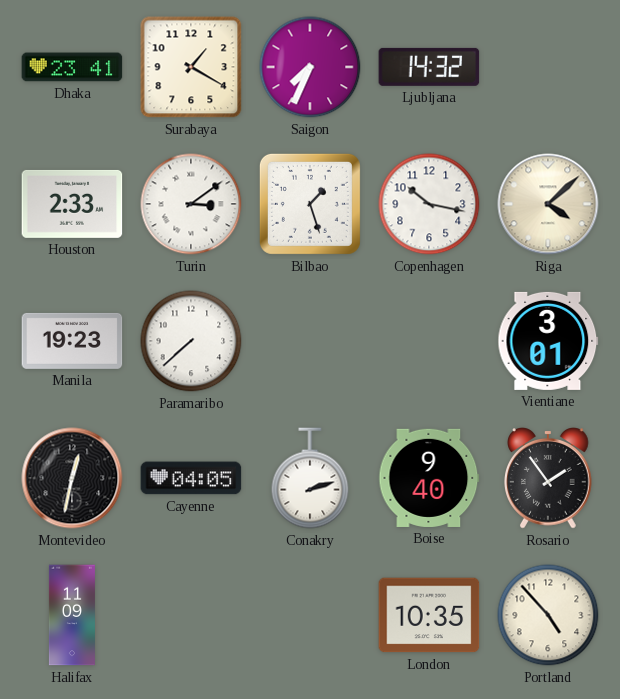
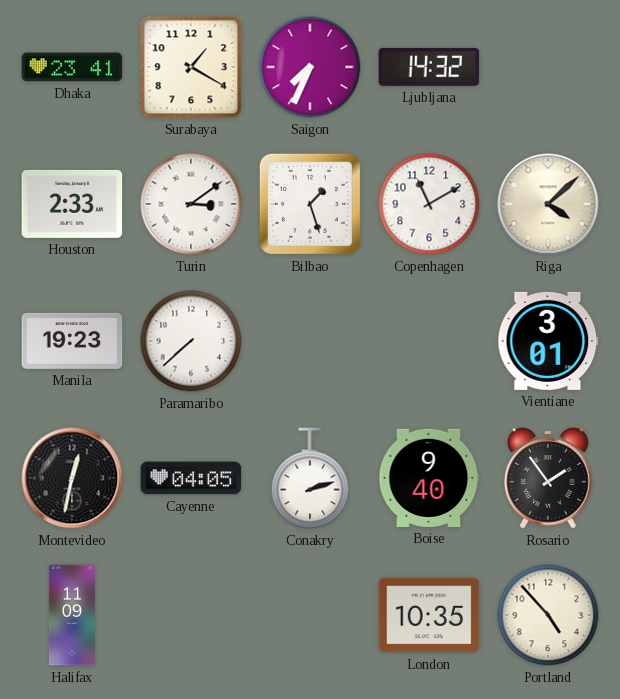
Copenhagen: 10:17 -> 11:10 (429, 204)
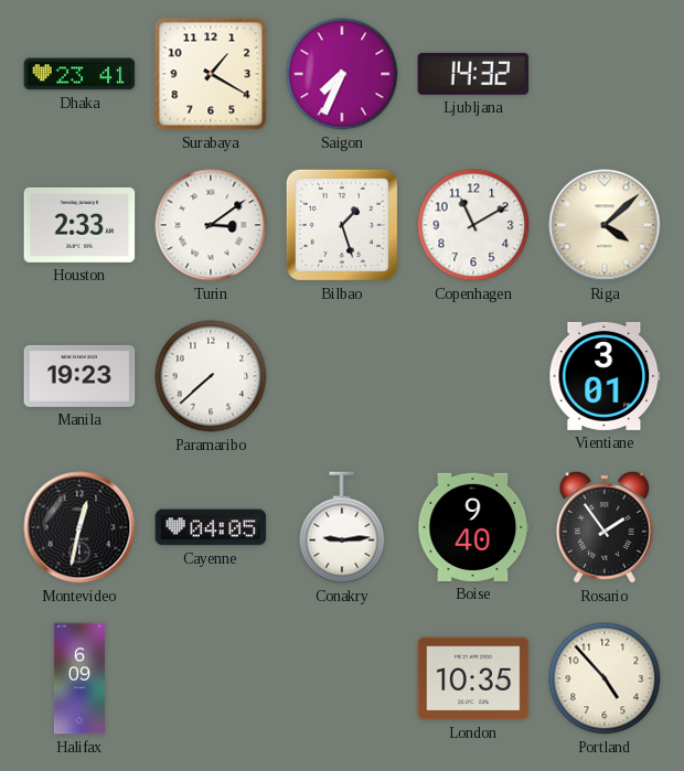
Conakry: 2:12 -> 9:14 (342, 527)
Halifax: 11:09 -> 6:09 (79, 678)
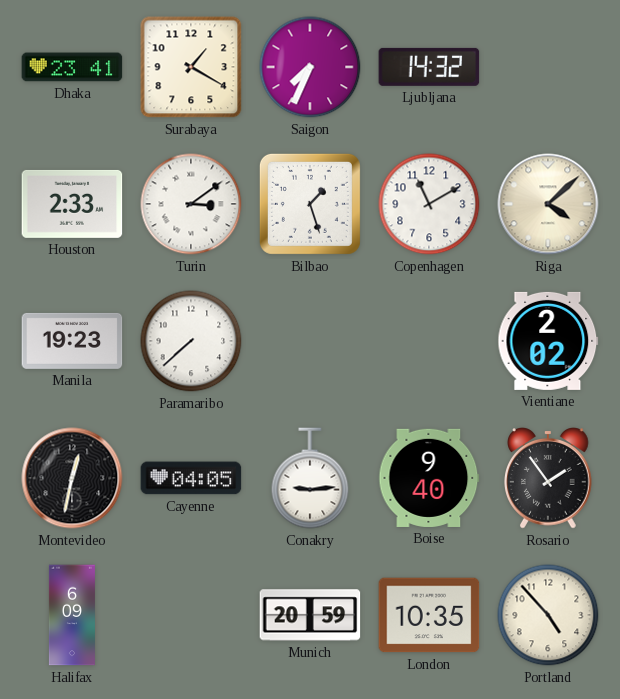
Vientiane: 3:01 -> 2:02 (548, 341)
Munich: none -> 20:59 (310, 615)
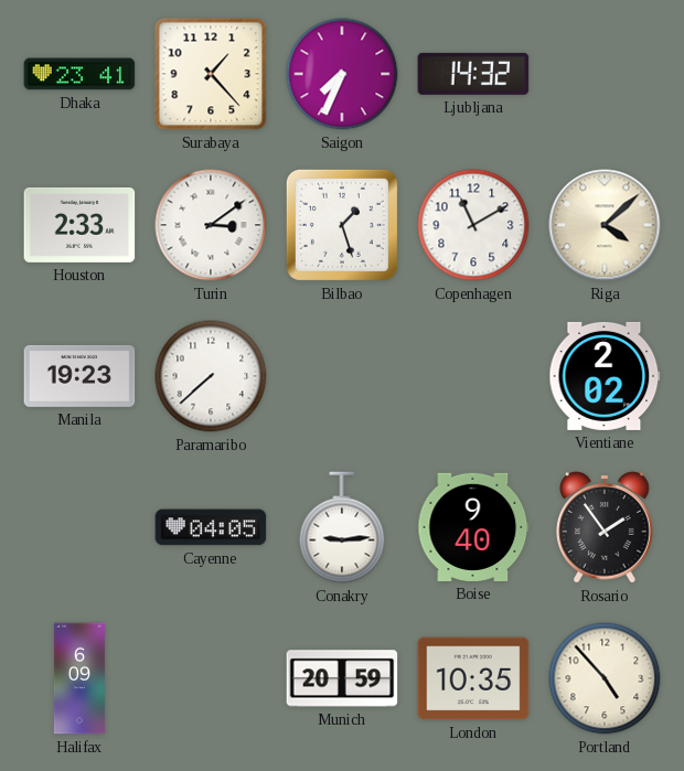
Surabaya: 1:20 -> 1:23 (211, 74)
Montevideo: 12:32 -> none (72, 478)
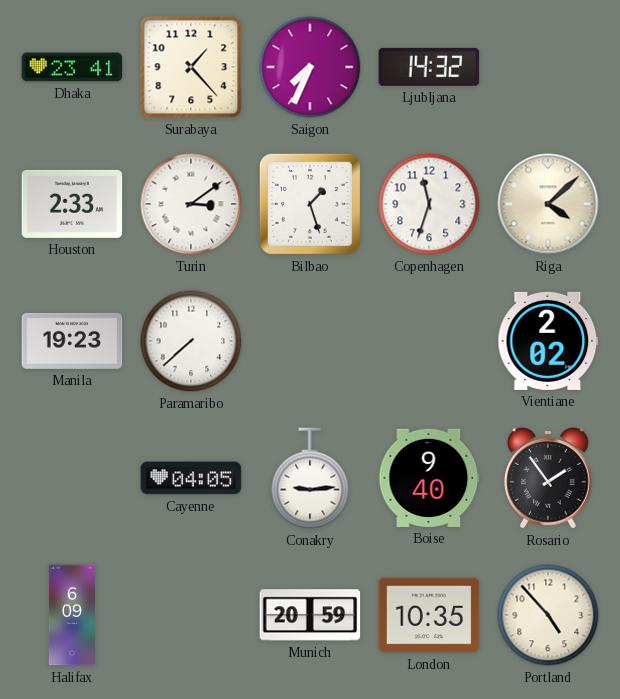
Copenhagen: 11:10 -> 11:33 (429, 204)
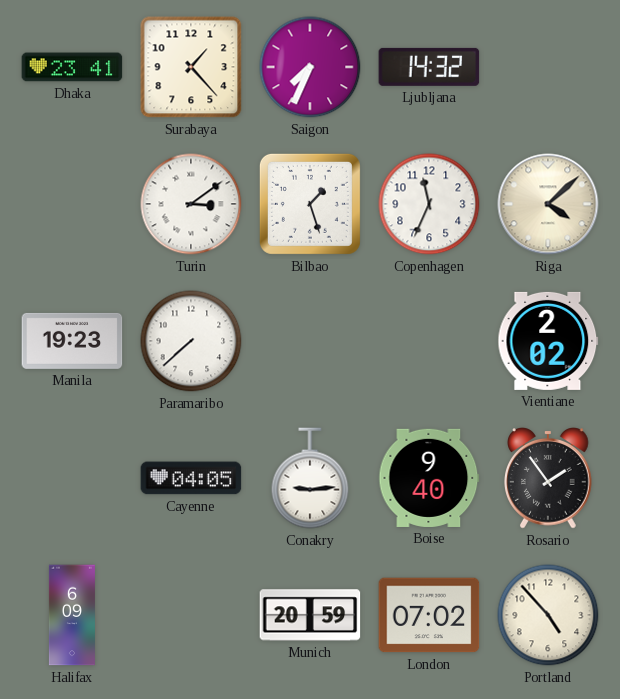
Houston: 2:33 -> none (72, 204)
Copenhagen: 11:33 -> 11:34 (429, 204)
London: 10:35 -> 07:02 (429, 615)
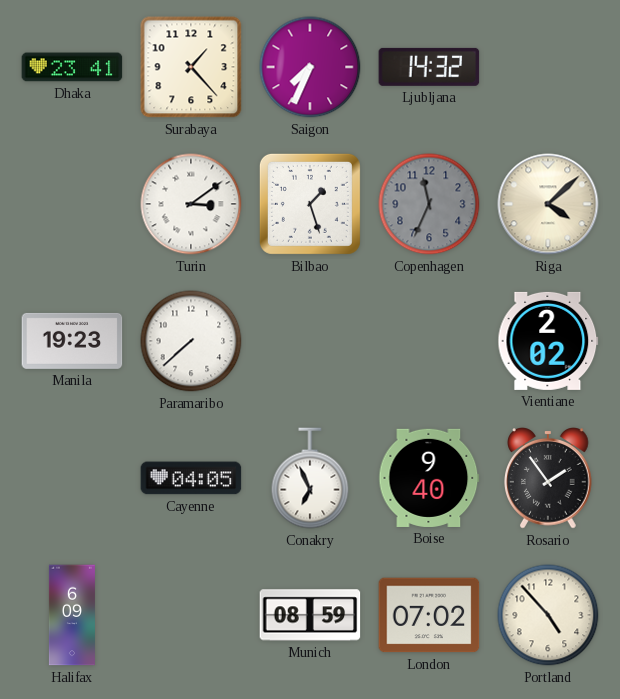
Copenhagen dial: white -> grey (429, 204)
Conakry: 9:14 -> 6:56 (310, 478)
Munich: 20:59 -> 08:59 (310, 615)
